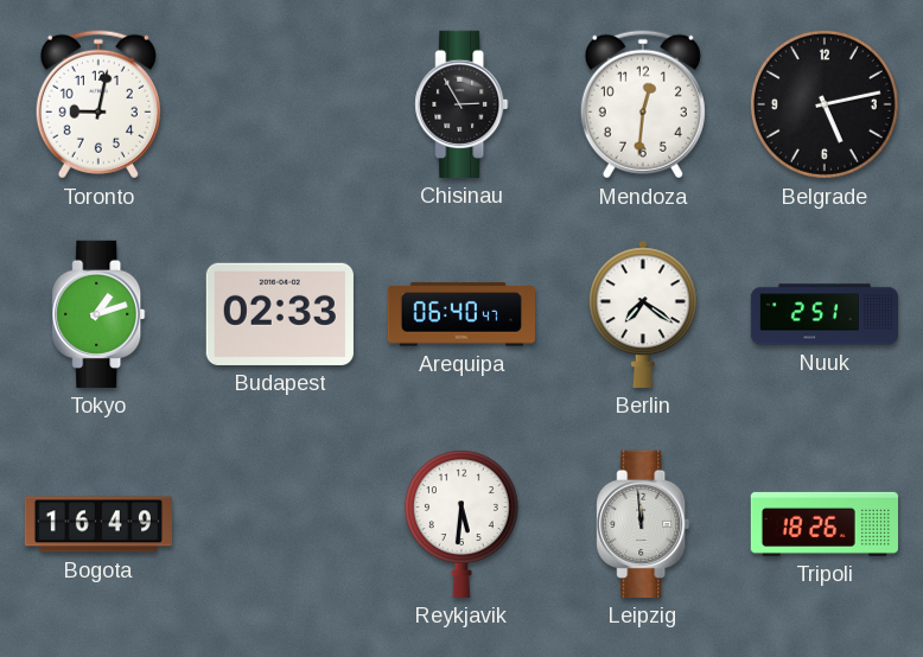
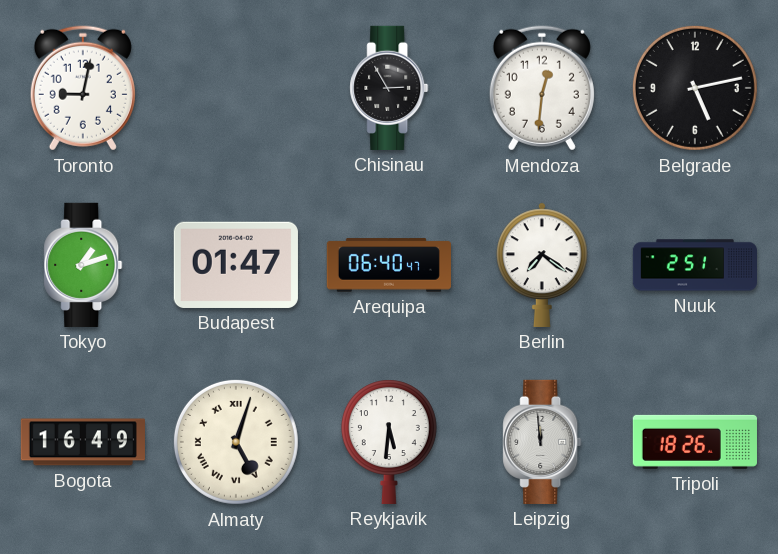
Budapest: 02:33 -> 01:47 (236, 265)
Almaty: none -> 5:03 (236, 442)
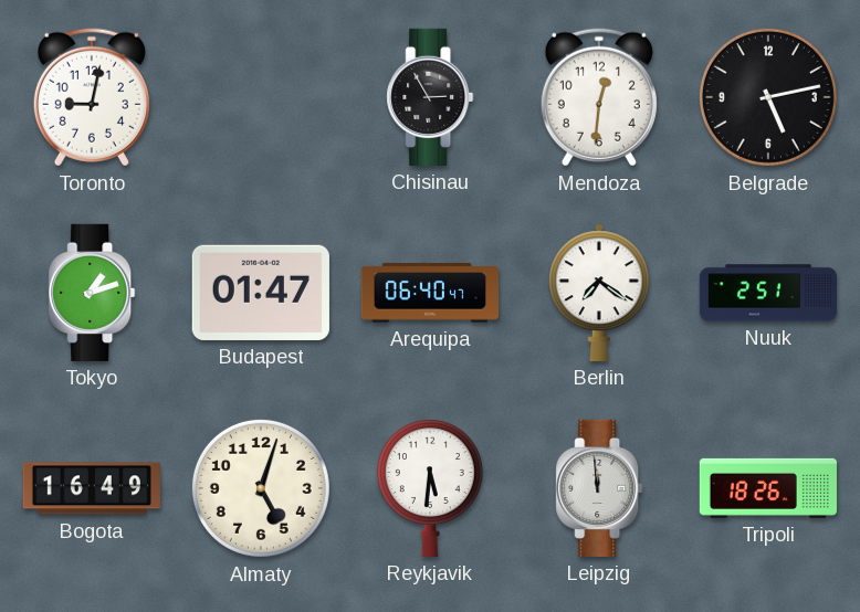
Almaty numerals: Roman -> Arabic (261, 488)
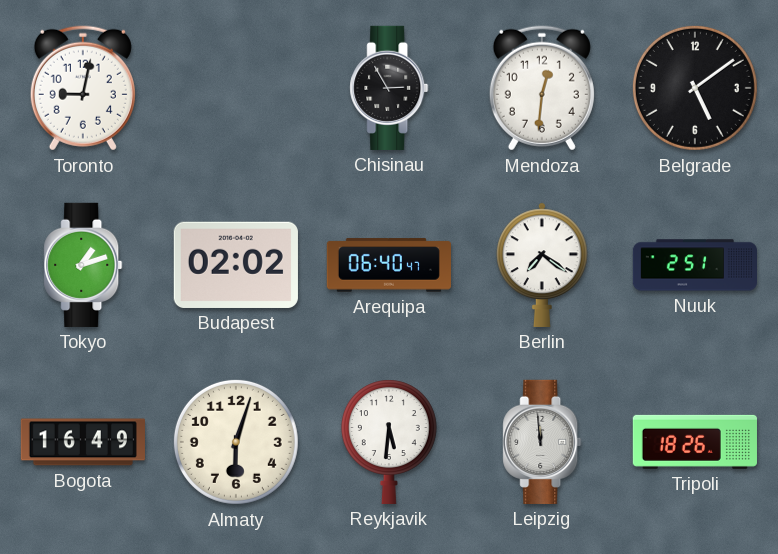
Belgrade: 5:13 -> 5:09 (695, 88)
Budapest: 01:47 -> 02:02 (236, 265)
Almaty: 5:03 -> 6:03 (236, 442)
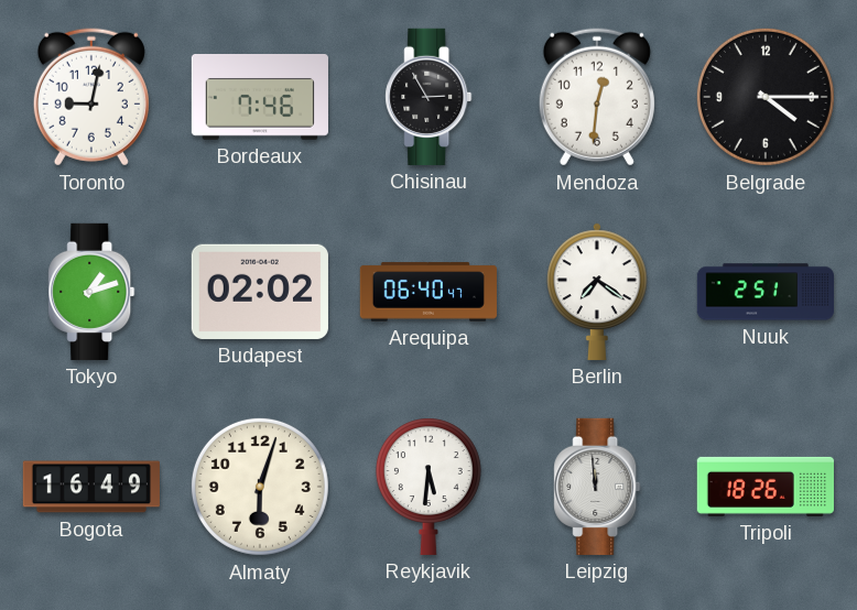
Bordeaux: none -> 7:46 (260, 98)
Belgrade: 5:09 -> 4:15 (766, 97)
